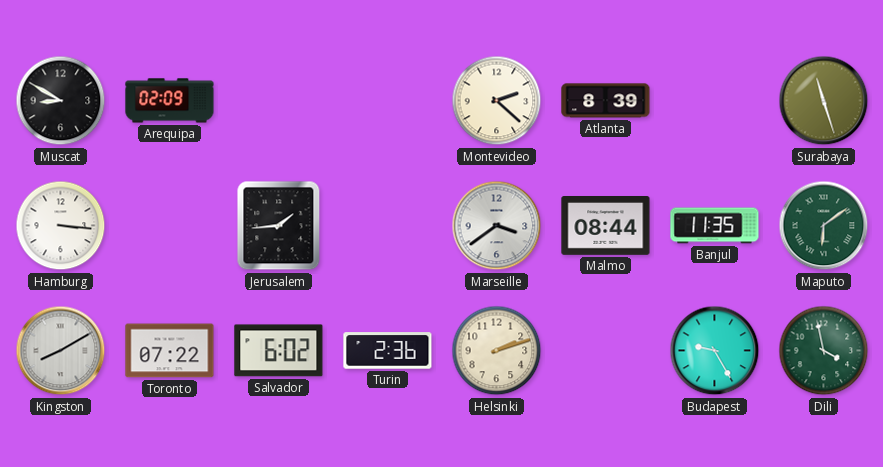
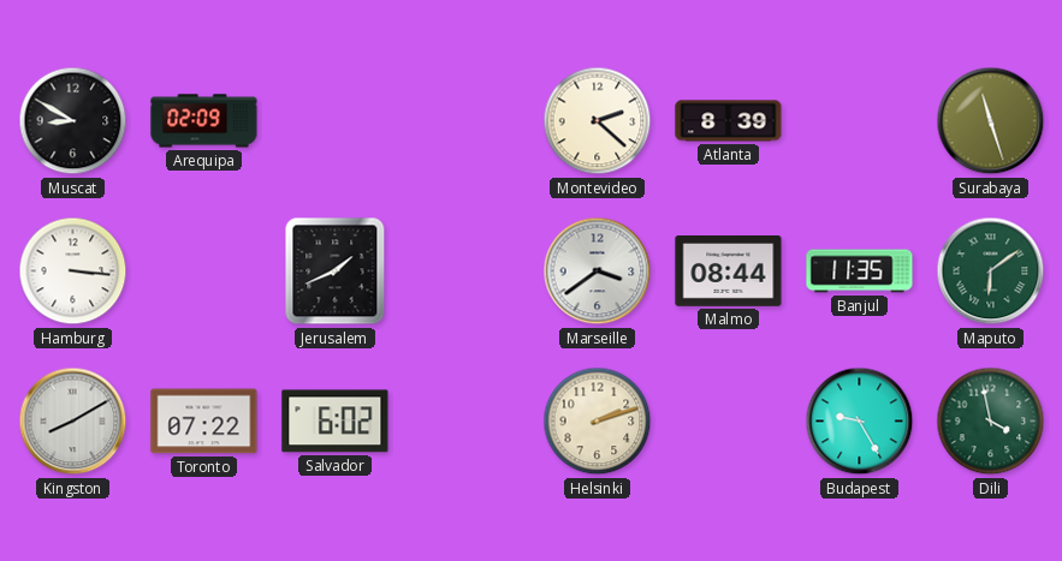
Jerusalem: 1:44 -> 1:41 (336, 271)
Turin: 2:36 -> none (388, 351)
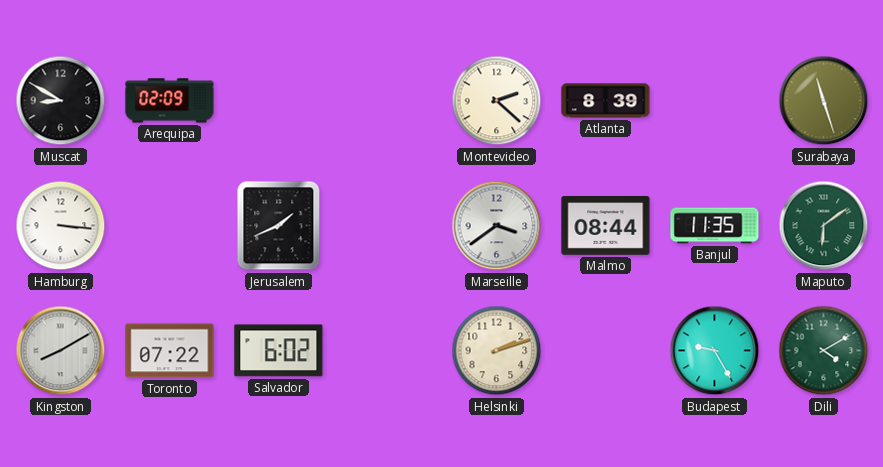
Dili: 3:58 -> 4:10 (824, 351)
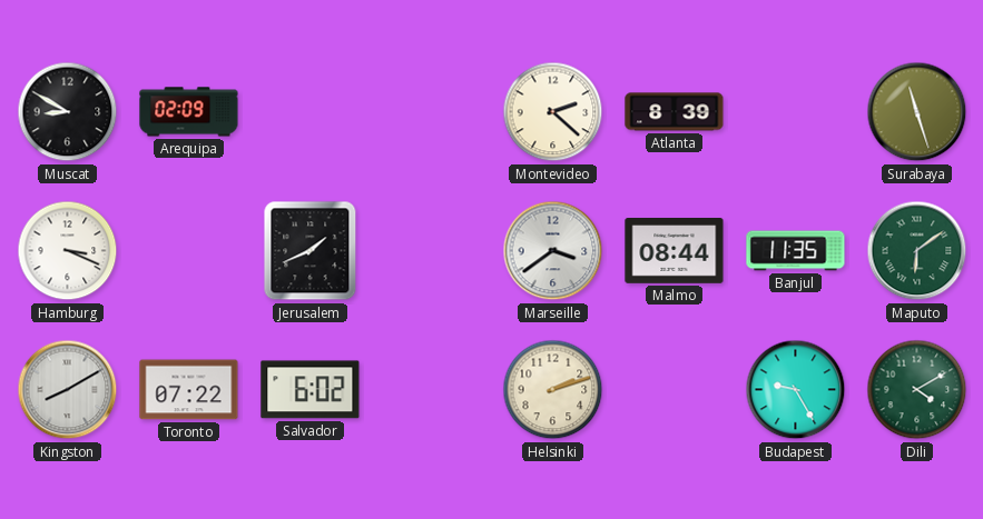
Hamburg: 3:16 -> 3:19 (68, 251)
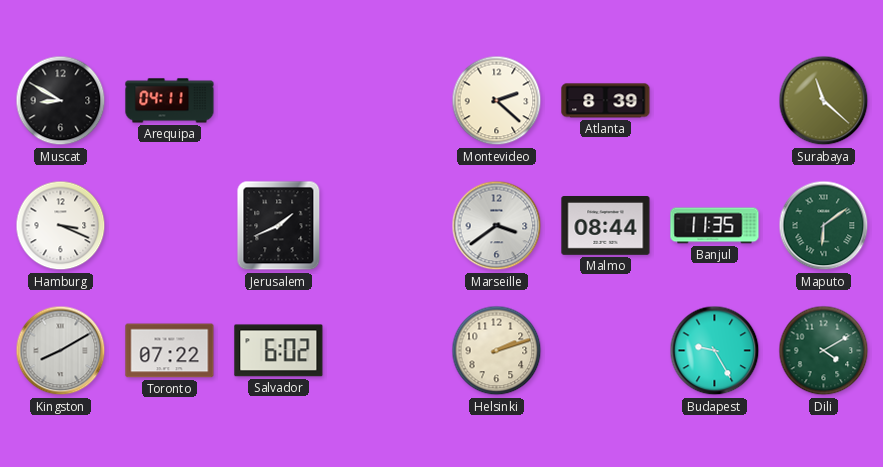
Arequipa: 02:09 -> 04:11 (170, 101)
Surabaya: 11:27 -> 11:22 (824, 101)
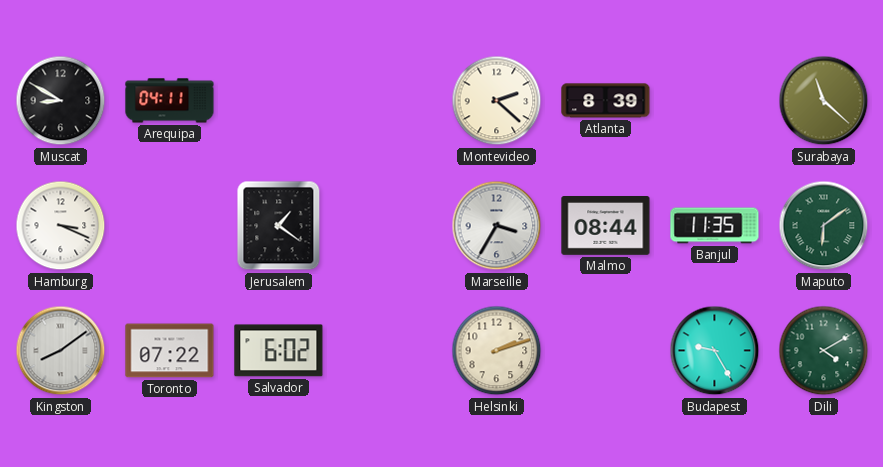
Jerusalem: 1:41 -> 1:21 (279, 226)
Marseille: 3:39 -> 3:35 (497, 226)
Kingston: 8:10 -> 8:09 (61, 351)
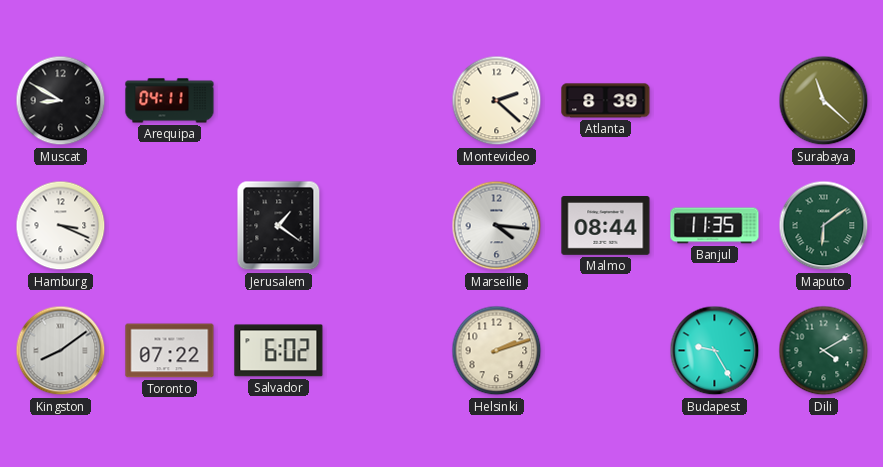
Marseille: 3:35 -> 4:16 (497, 226)
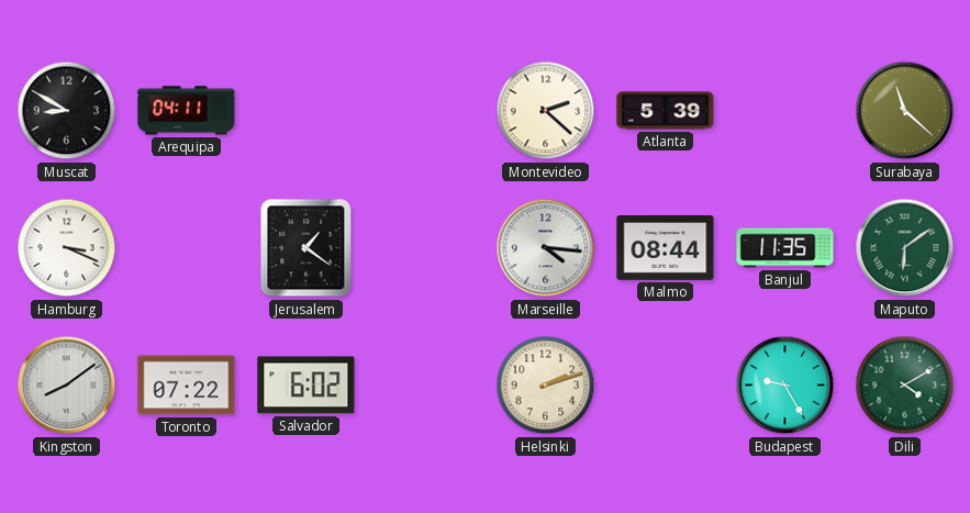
Atlanta: 8:39 -> 5:39 (666, 111)
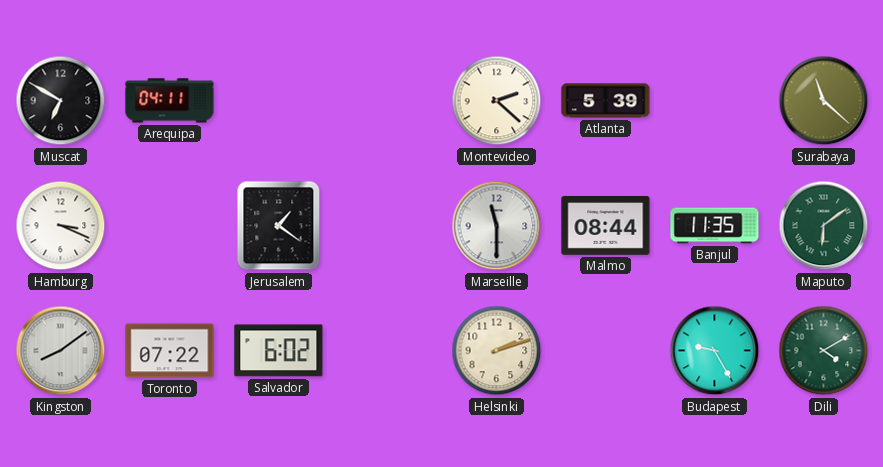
Muscat: 8:50 -> 6:50 (61, 101)
Marseille: 4:16 -> 11:30 (497, 226)
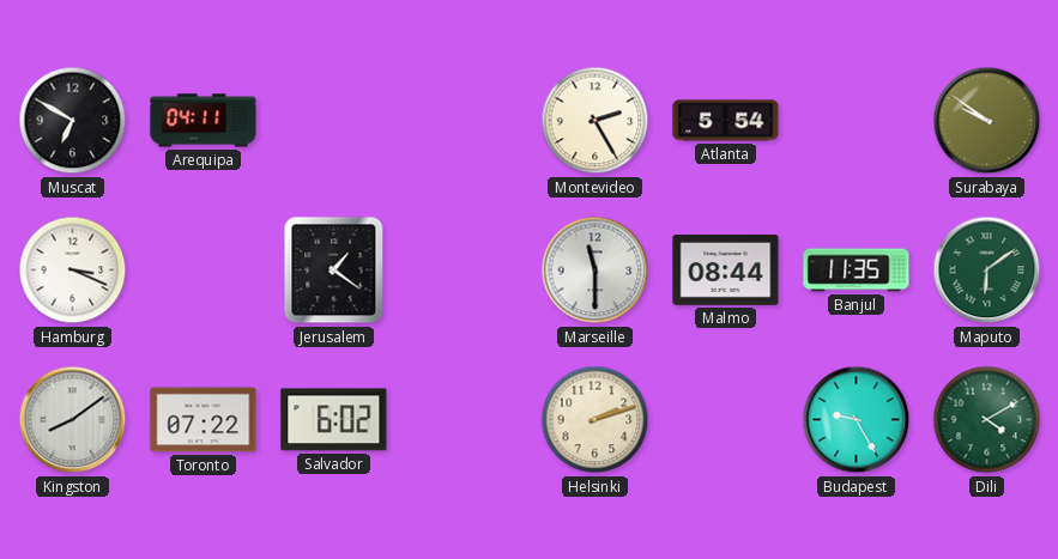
Montevideo: 2:22 -> 2:25 (595, 121)
Atlanta: 5:39 -> 5:54 (726, 121)
Surabaya: 11:22 -> 9:51 (987, 121)
